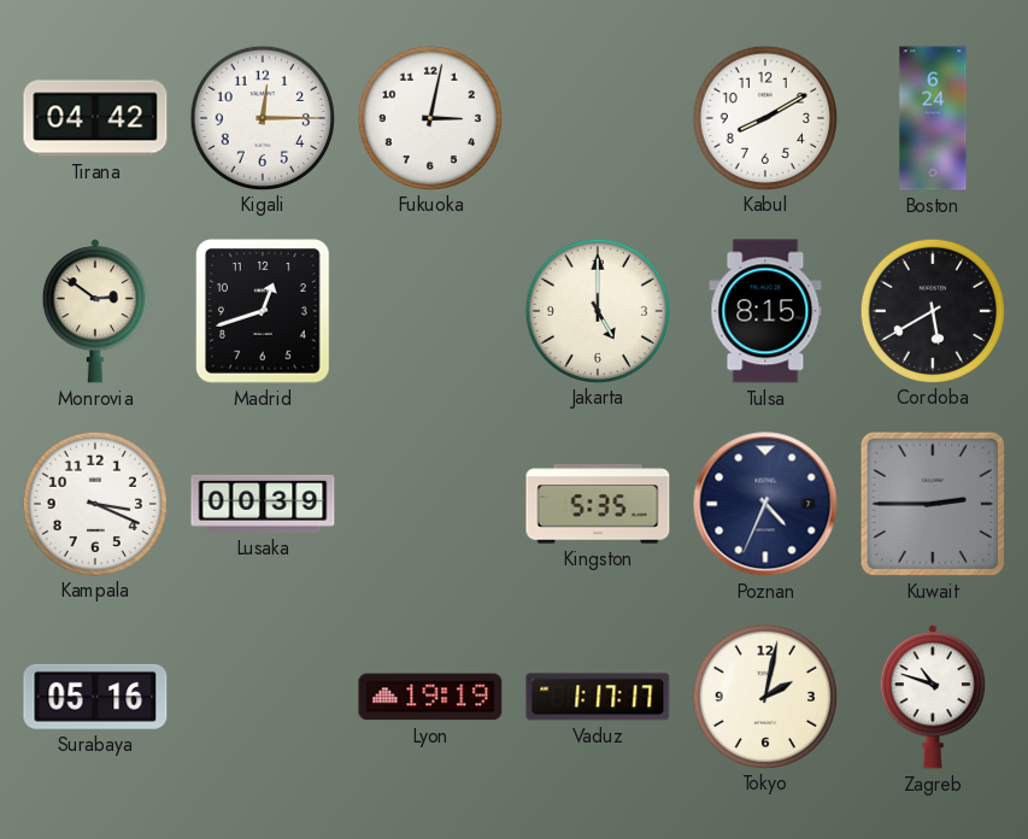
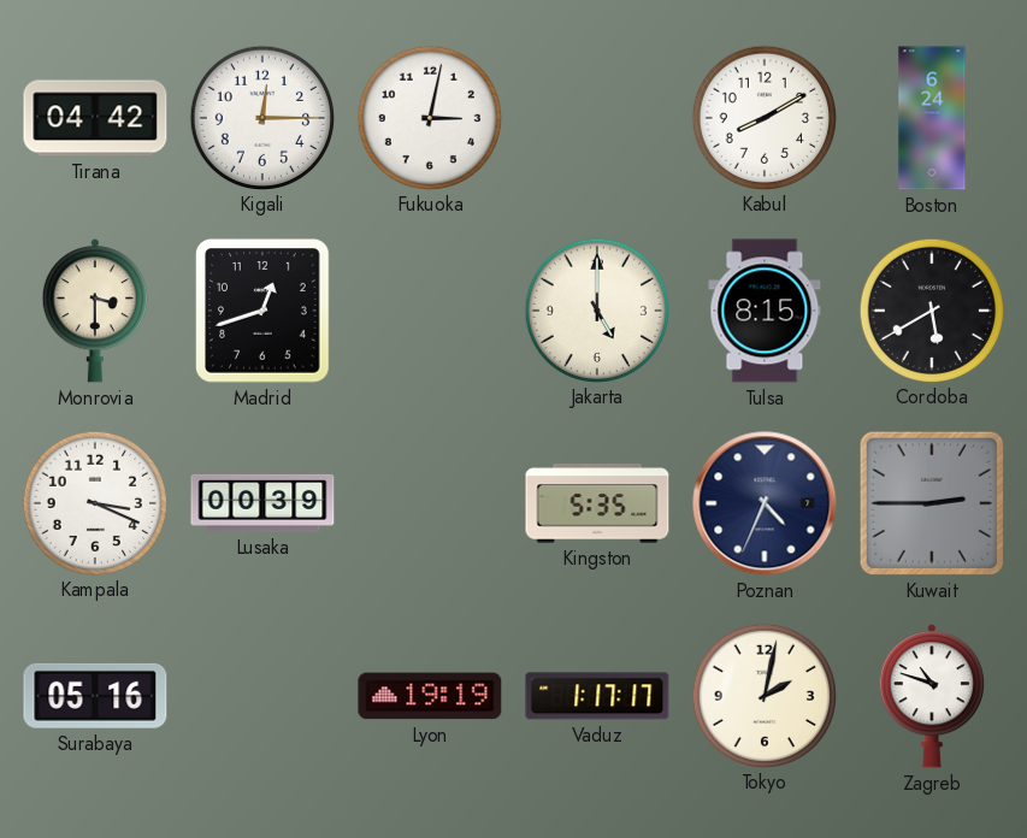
Monrovia: 2:51 -> 3:30 (95, 311)
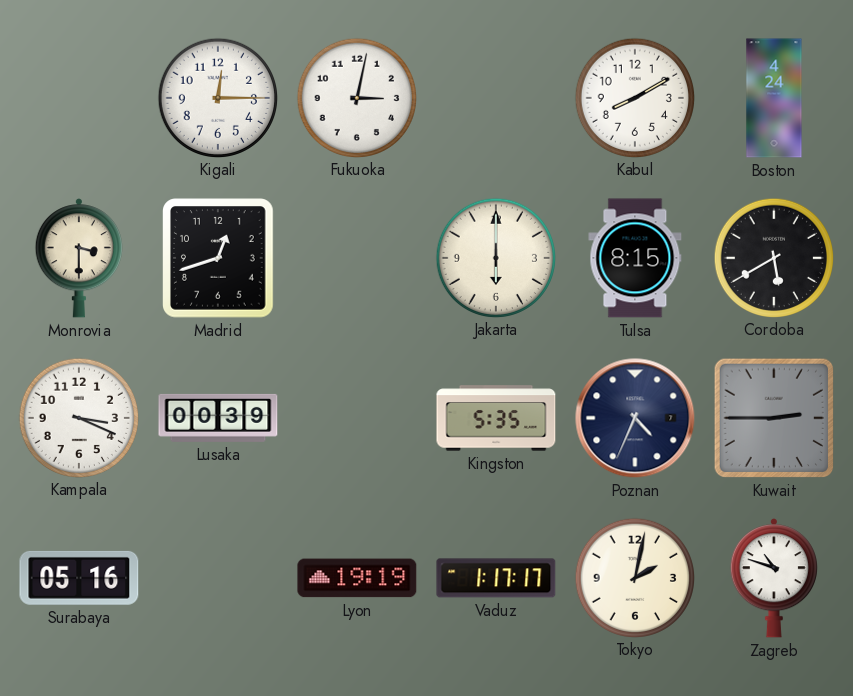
Tirana: 04:42 -> none (95, 118)
Boston: 6:24 -> 4:24 (774, 98)
Jakarta: 5:00 -> 6:00 (495, 257)
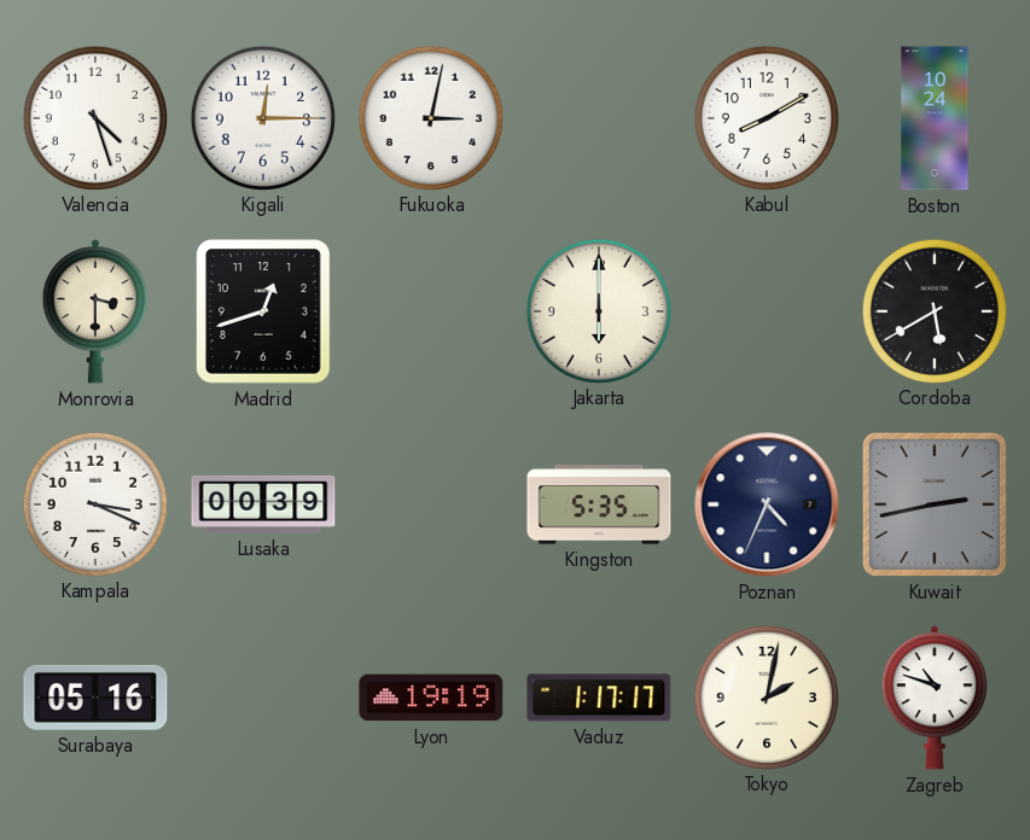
Valencia: none -> 4:27 (94, 117)
Boston: 4:24 -> 10:24 (935, 118)
Tulsa: 8:15 -> none (635, 258)
Kuwait: 2:45 -> 2:43 (935, 504)
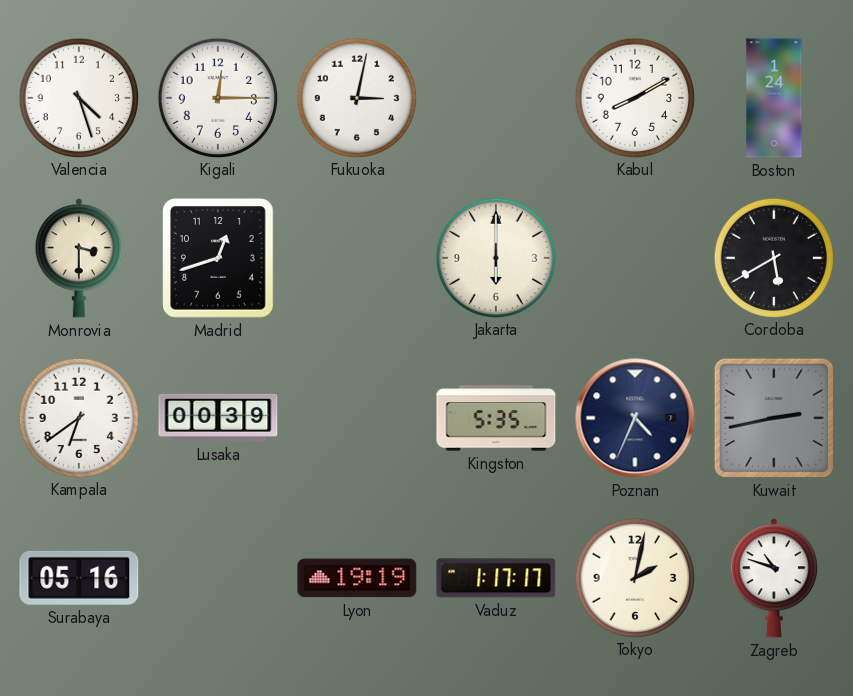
Boston: 10:24 -> 1:24 (774, 98)
Kampala: 3:19 -> 6:39 (78, 417)
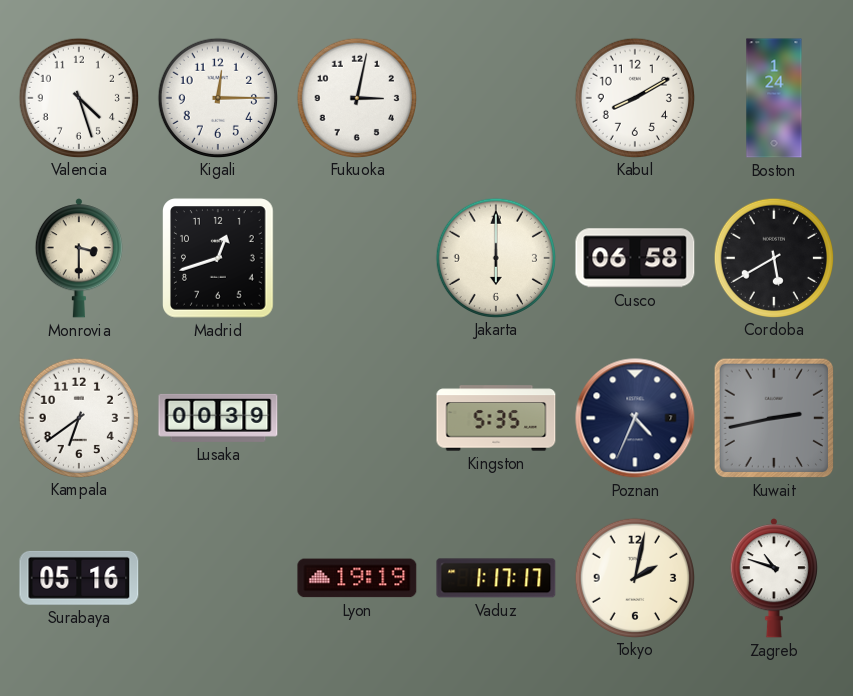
Cusco: none -> 06:58 (635, 258)
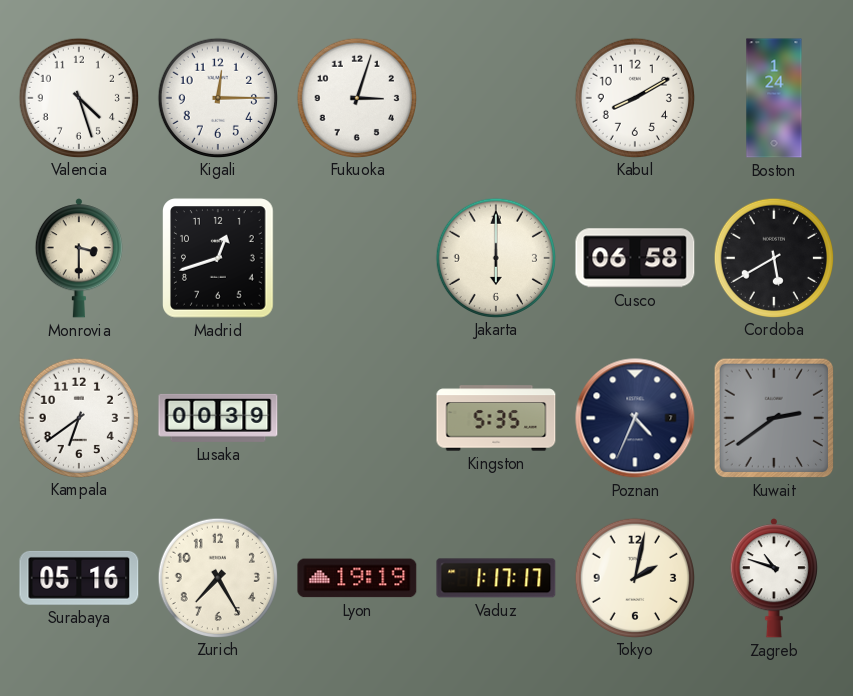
Fukuoka: 3:02 -> 3:03 (356, 97)
Kuwait: 2:43 -> 2:39 (774, 418)
Zurich: none -> 7:25 (217, 577)
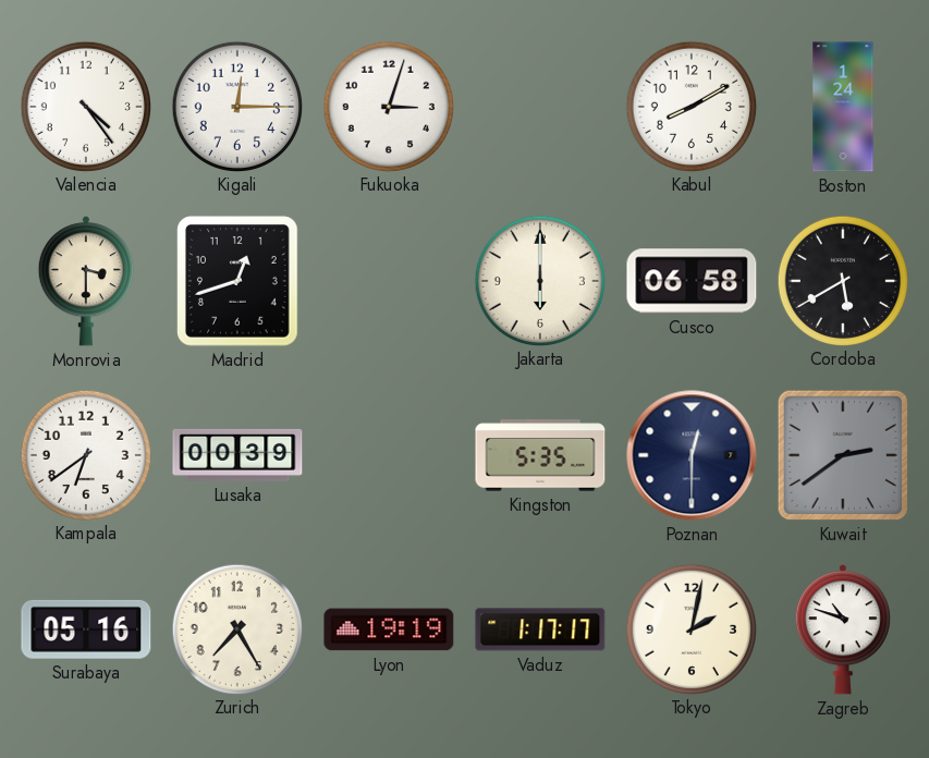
Valencia: 4:27 -> 4:24 (85, 106)
Poznan: 4:34 -> 12:30 (692, 455)
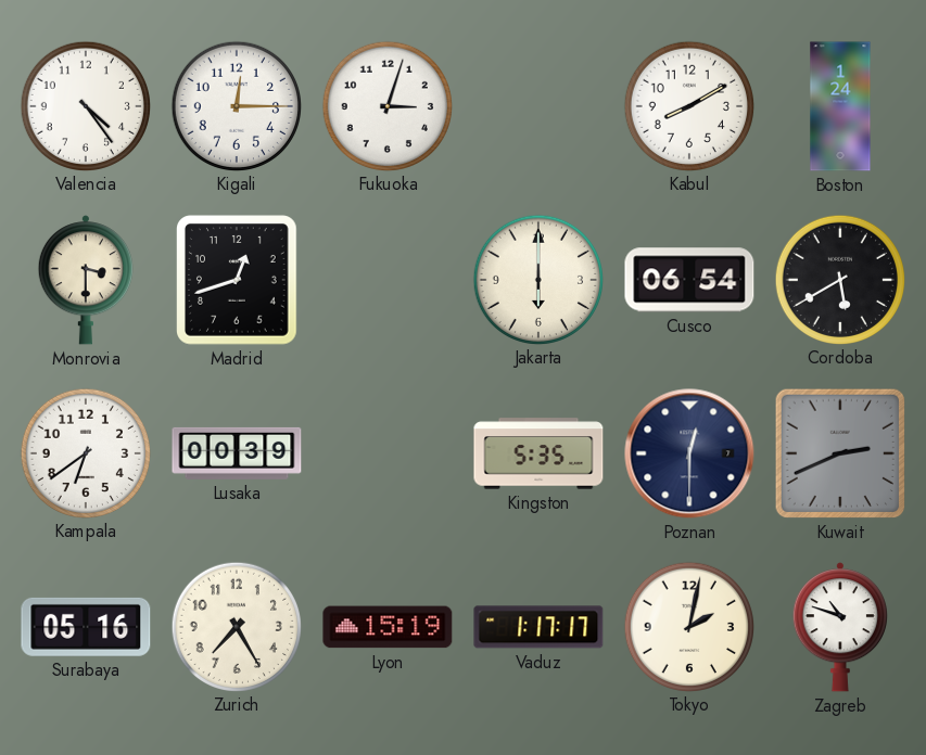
Cusco: 06:58 -> 06:54 (689, 280)
Kuwait: 2:39 -> 2:41 (840, 453)
Lyon: 19:19 -> 15:19 (388, 627)
